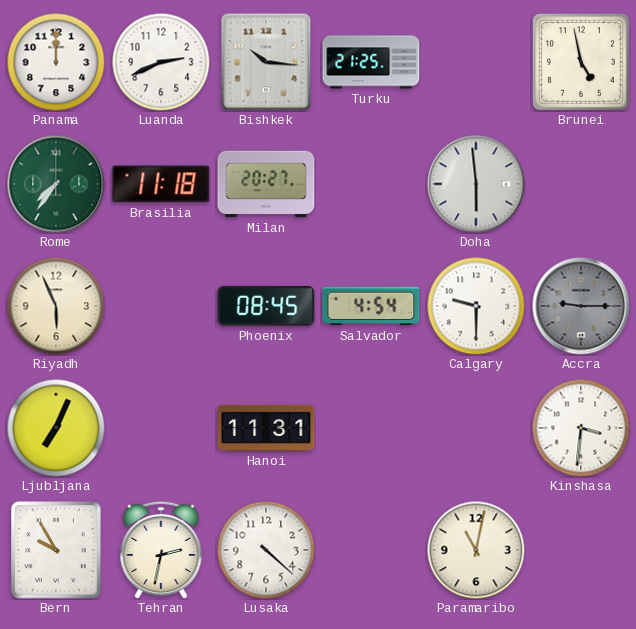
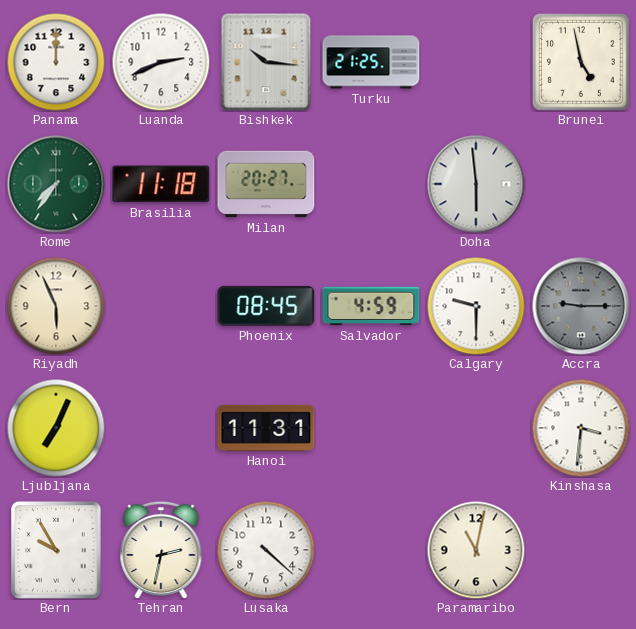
Salvador: 4:54 -> 4:59 (371, 306)
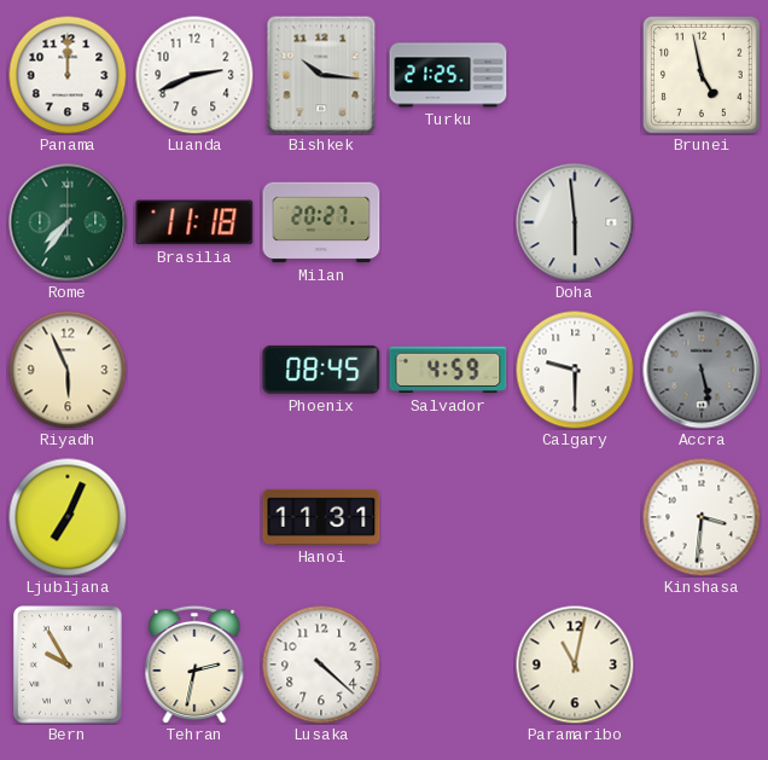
Accra: 9:15 -> 5:28 (702, 370)
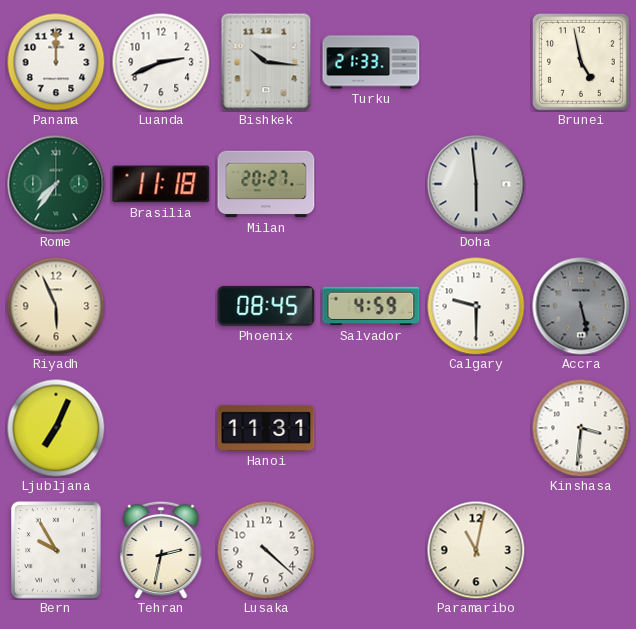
Turku: 21:25 -> 21:33 (371, 62)
